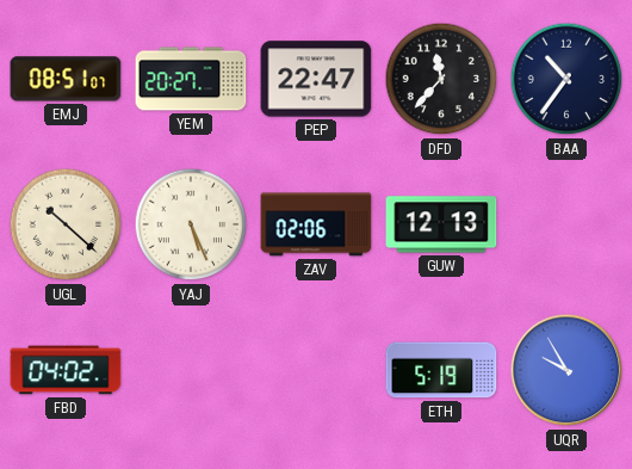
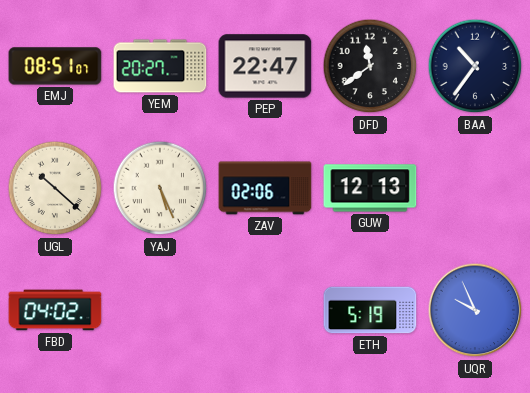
DFD: 11:37 -> 11:39 (370, 66)
UQR: 9:55 -> 9:56 (475, 310)
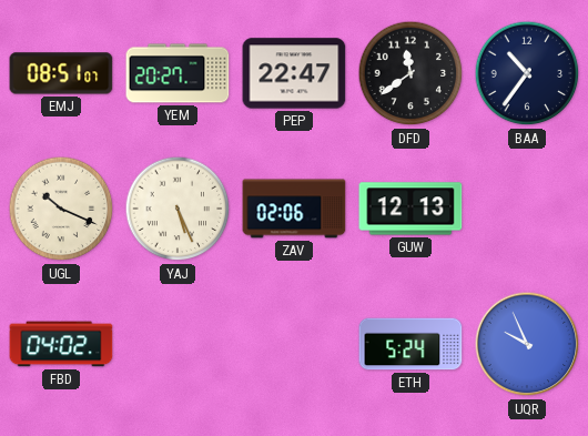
UGL: 10:22 -> 10:19 (61, 209)
ETH: 5:19 -> 5:24 (410, 344)
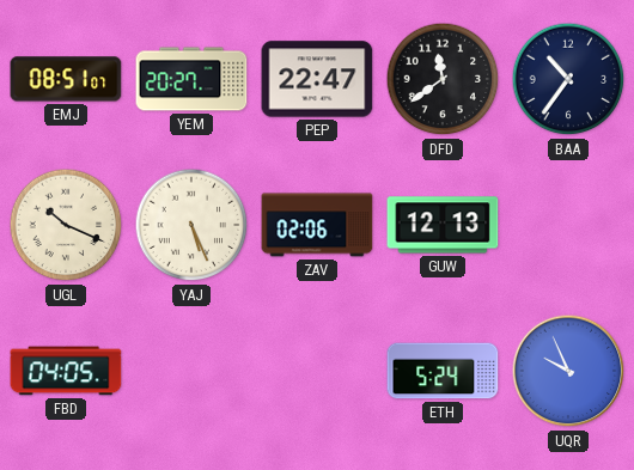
FBD: 04:02 -> 04:05 (66, 371)
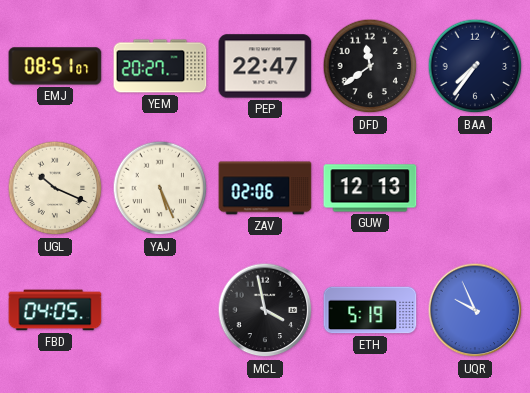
BAA: 10:36 -> 7:36 (475, 66)
MCL: none -> 3:58 (265, 310)
ETH: 5:24 -> 5:19 (370, 310)
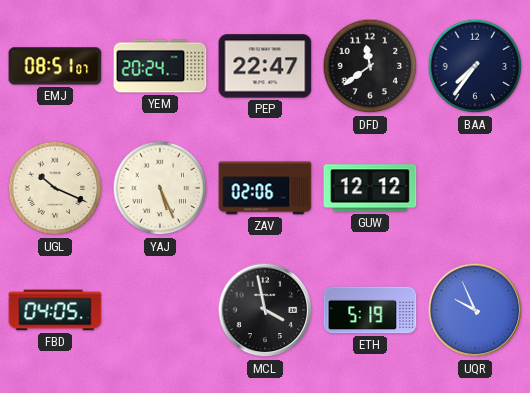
YEM: 20:27 -> 20:24 (160, 66)
GUW: 12:13 -> 12:12 (370, 188)
